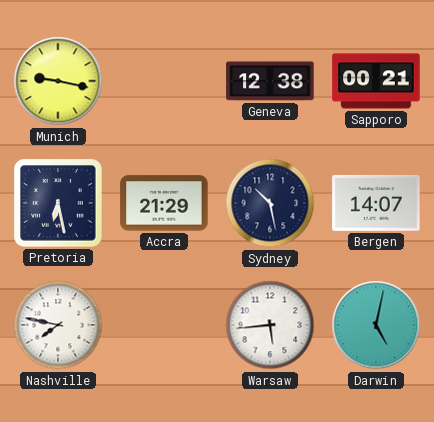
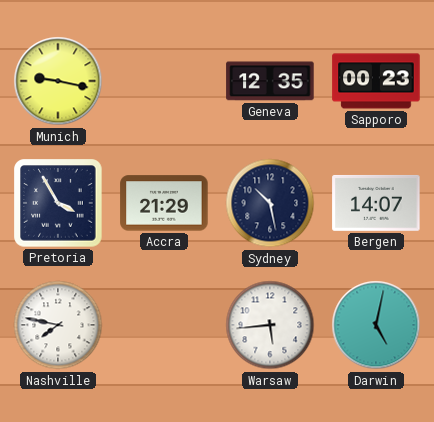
Geneva: 12:38 -> 12:35 (270, 81)
Sapporo: 00:21 -> 00:23 (376, 81)
Pretoria: 6:28 -> 3:55 (58, 203)
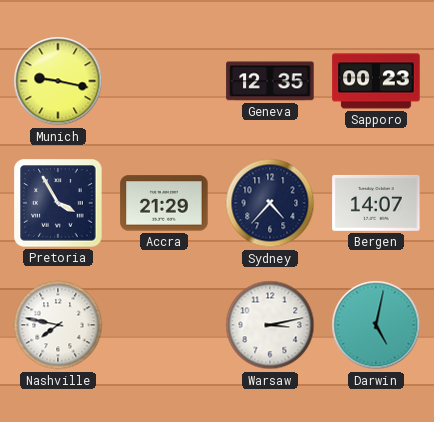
Sydney: 10:28 -> 4:37 (270, 203)
Warsaw: 5:44 -> 3:13 (270, 325)
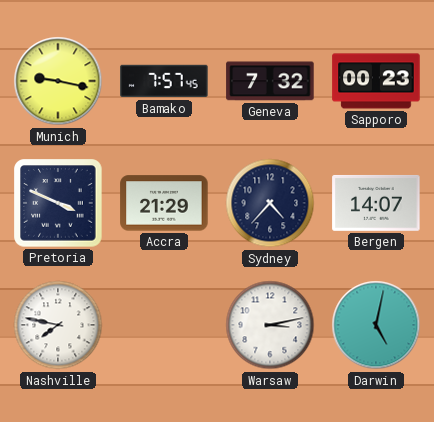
Bamako: none -> 7:57 (164, 81)
Geneva: 12:35 -> 7:32 (270, 81)
Pretoria: 3:55 -> 3:49 (58, 203)
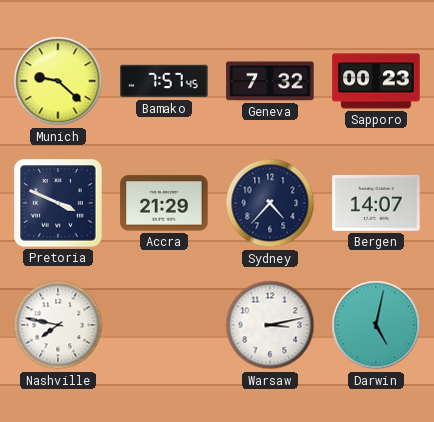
Munich: 9:17 -> 9:22 (58, 81)
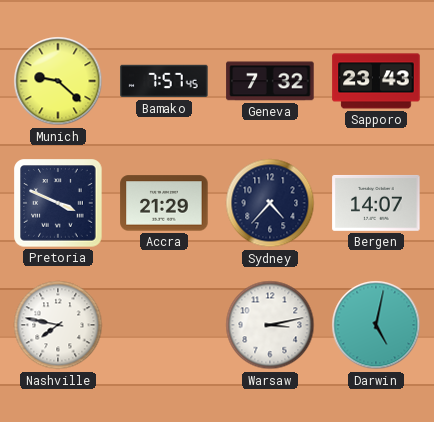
Sapporo: 00:23 -> 23:43 (376, 81)
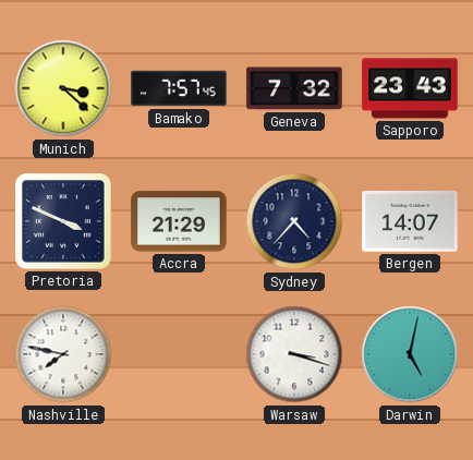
Munich: 9:22 -> 3:22 (63, 88)
Warsaw: 3:13 -> 3:18 (294, 354)
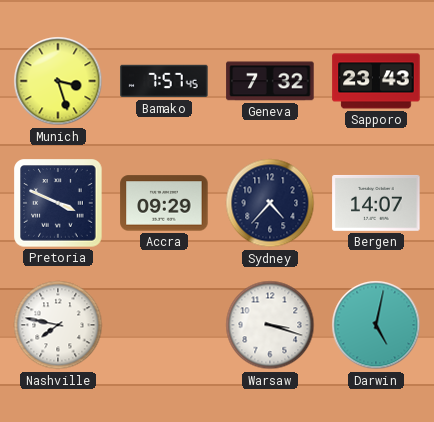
Munich: 3:22 -> 3:27 (58, 81)
Accra: 21:29 -> 09:29 (164, 203)
